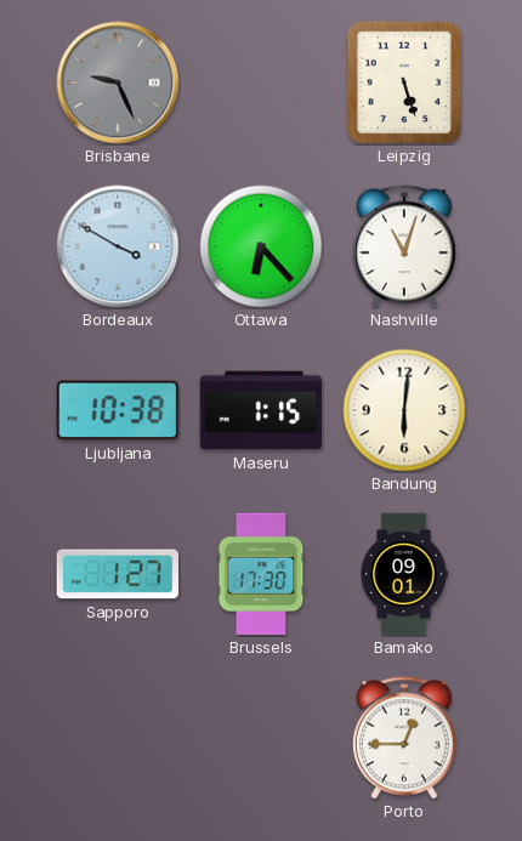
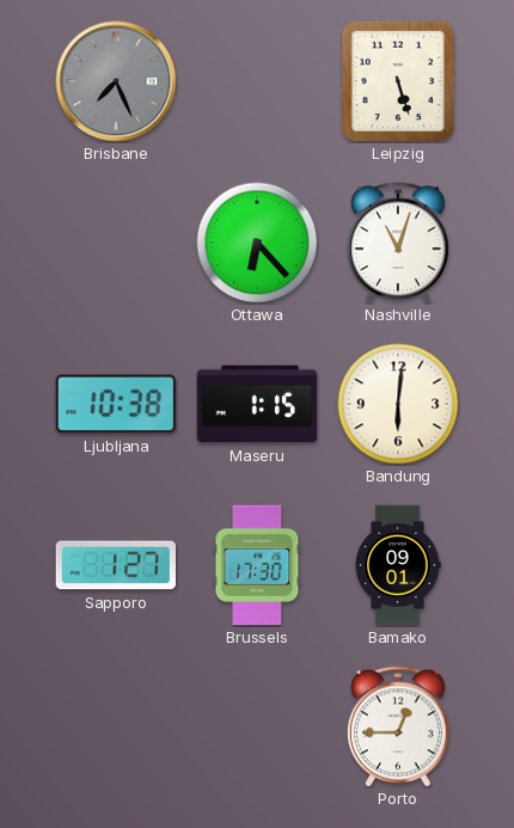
Brisbane: 9:26 -> 7:26 (116, 81)
Bordeaux: 3:50 -> none (118, 246)
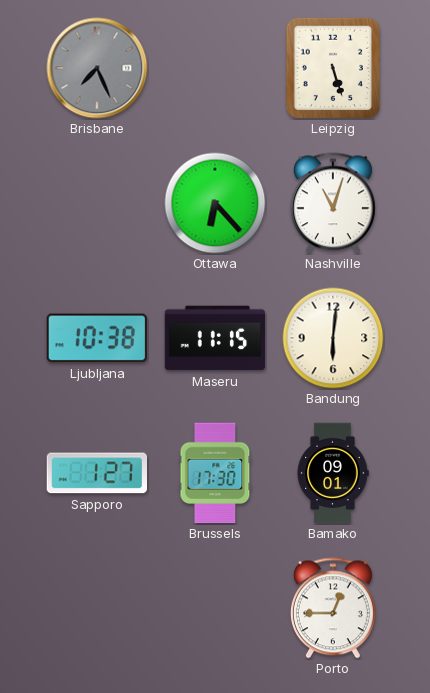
Maseru: 1:15 -> 11:15 (215, 338)
